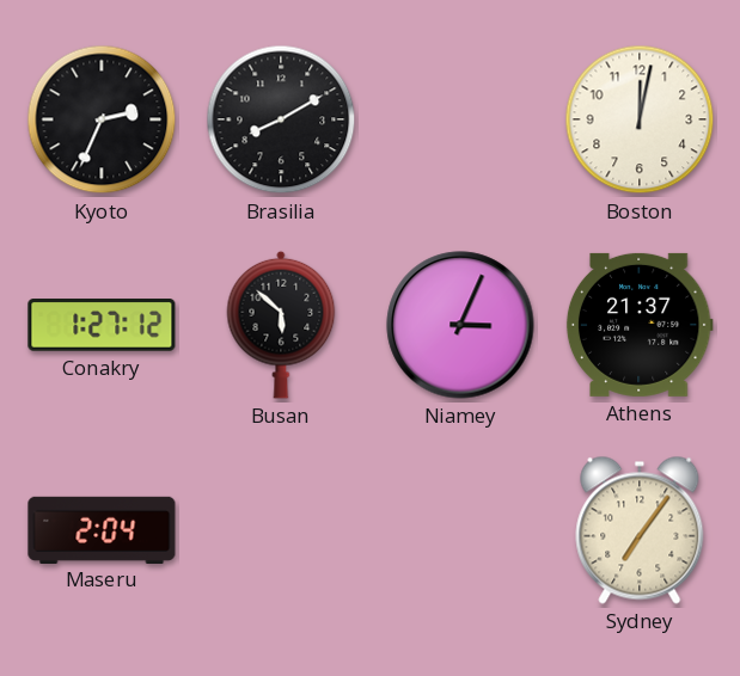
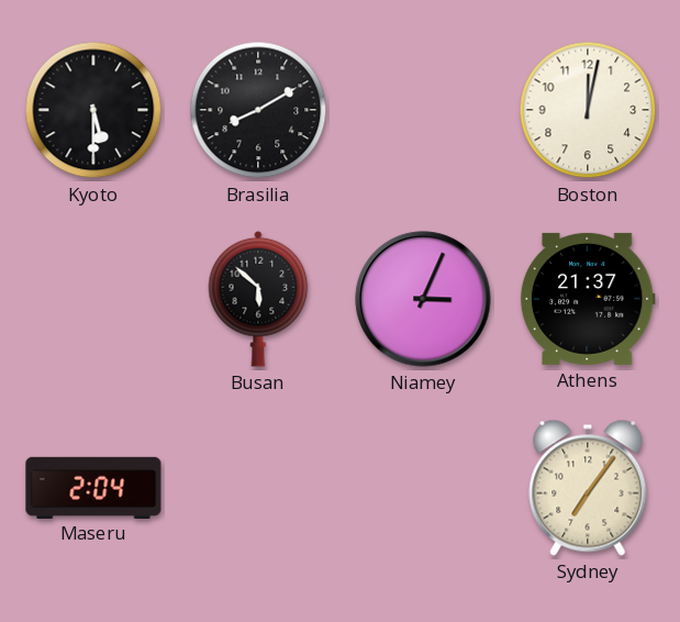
Kyoto: 2:34 -> 5:30 (93, 110)
Conakry: 1:27 -> none (102, 325)
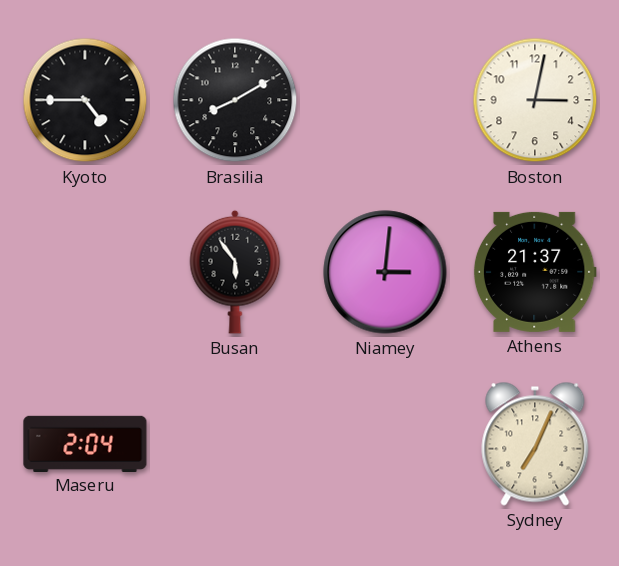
Kyoto: 5:30 -> 4:45 (85, 100)
Boston: 12:02 -> 3:02 (535, 100)
Busan: 5:52 -> 5:54 (235, 272)
Niamey: 3:04 -> 3:01 (385, 272)
Sydney: 7:06 -> 7:04 (535, 444)
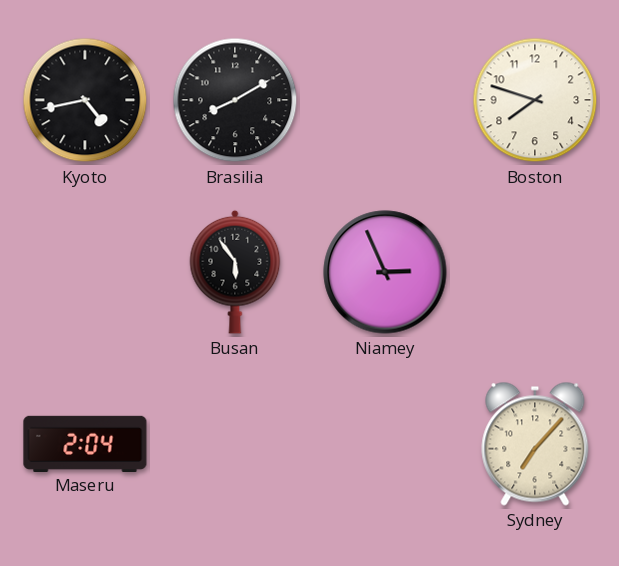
Kyoto: 4:45 -> 4:43 (85, 100)
Boston: 3:02 -> 7:48 (535, 100)
Niamey: 3:01 -> 2:56 (385, 272)
Athens: 21:37 -> none (535, 272)
Sydney: 7:04 -> 7:07 (535, 444)
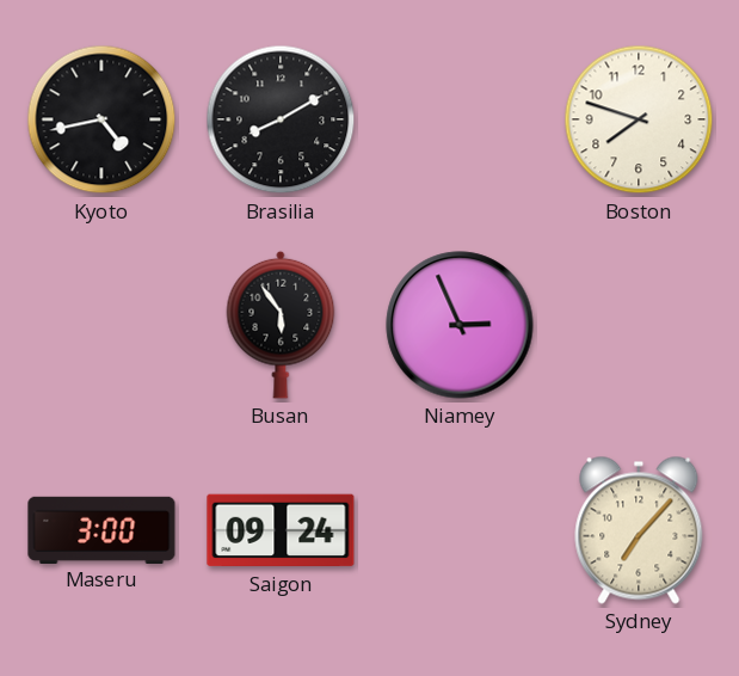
Maseru: 2:04 -> 3:00 (101, 529)
Saigon: none -> 09:24 (281, 530)
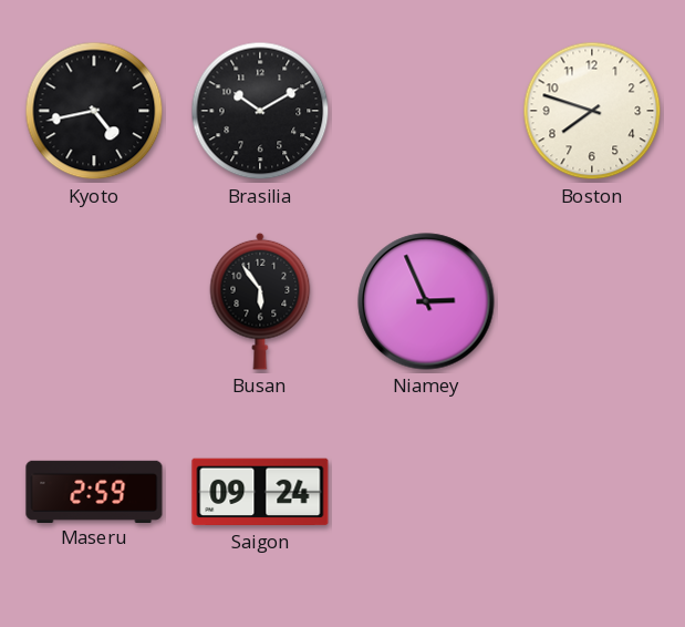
Brasilia: 8:10 -> 10:10 (260, 111)
Maseru: 3:00 -> 2:59 (94, 491)
Sydney: 7:07 -> none (639, 530)
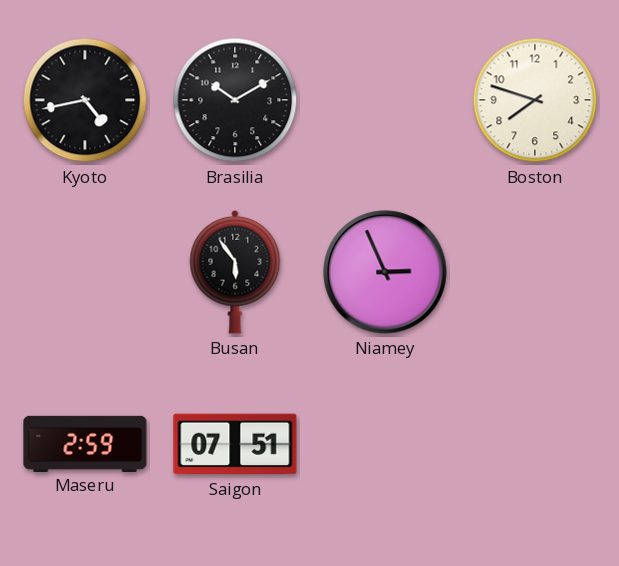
Saigon: 09:24 -> 07:51 (235, 444)
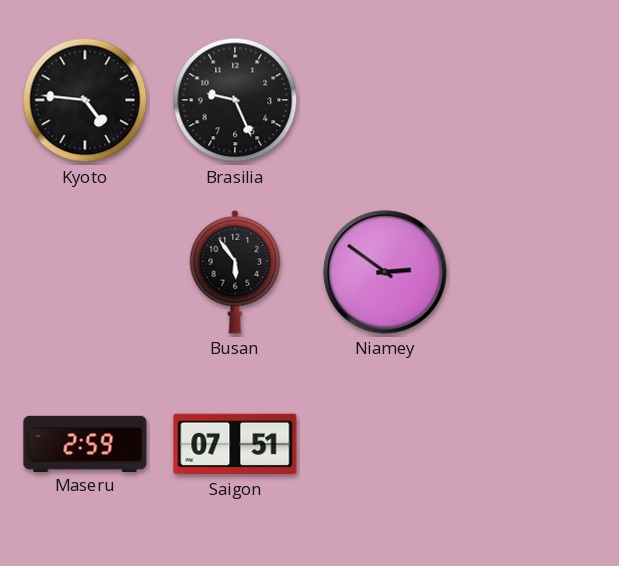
Kyoto: 4:43 -> 4:46 (85, 100)
Brasilia: 10:10 -> 9:26 (235, 100)
Boston: 7:48 -> none (535, 100)
Niamey: 2:56 -> 2:51 (385, 272)
